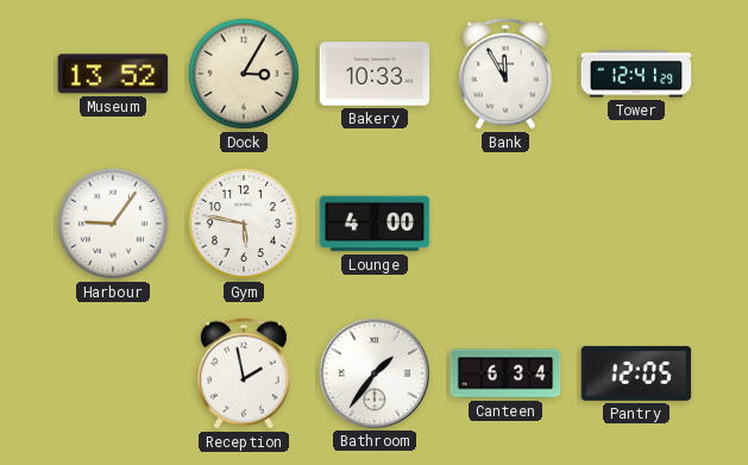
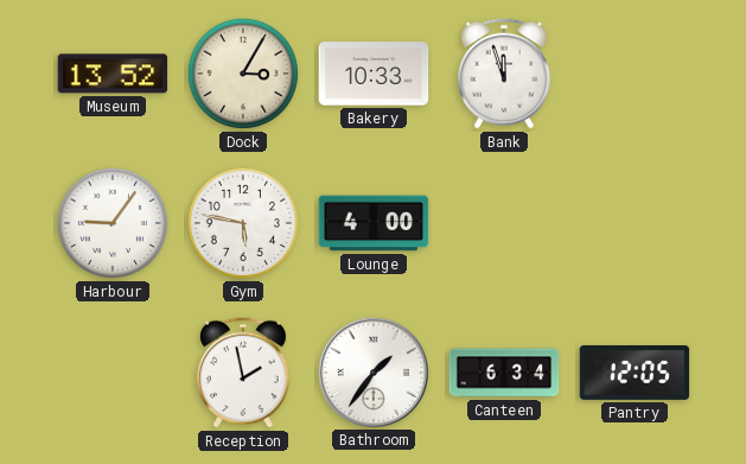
Bank: 11:55 -> 11:57 (505, 74)
Tower: 12:41 -> none (636, 74)
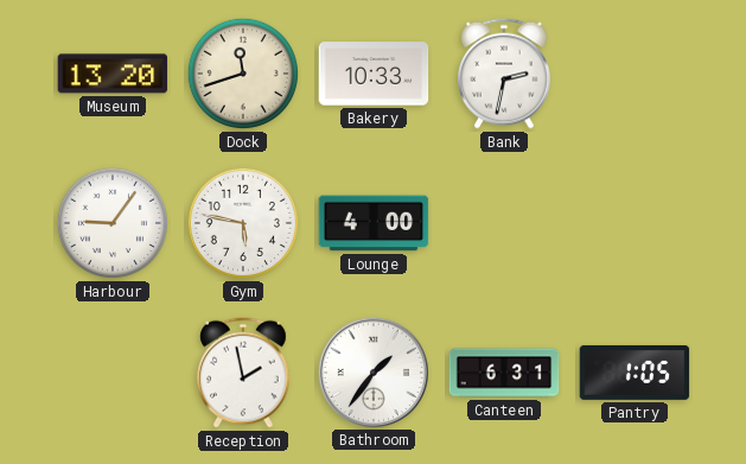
Museum: 13:52 -> 13:20 (113, 74)
Dock: 3:05 -> 11:42 (243, 74)
Bank: 11:57 -> 2:32 (505, 74)
Canteen: 6:34 -> 6:31 (504, 373)
Pantry: 12:05 -> 1:05 (635, 373)
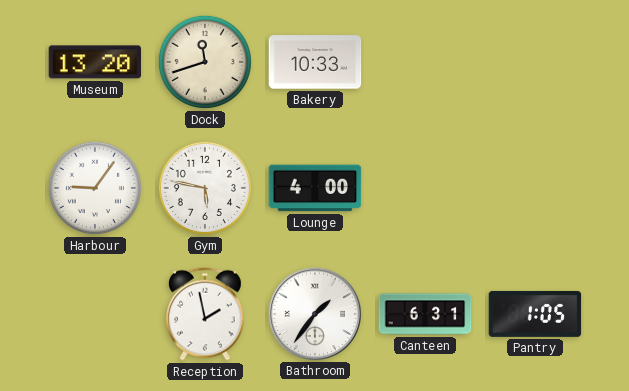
Bank: 2:32 -> none (505, 74)
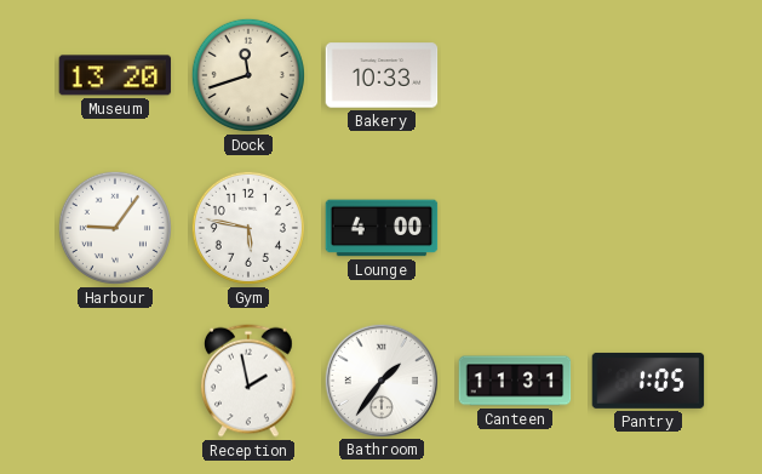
Canteen: 6:31 -> 11:31 (515, 381)
